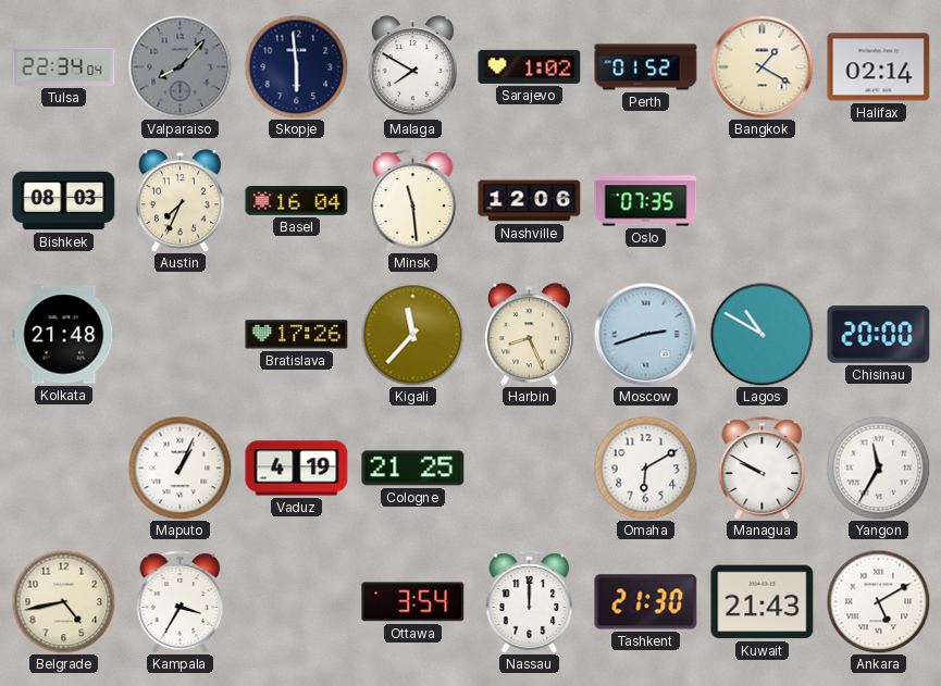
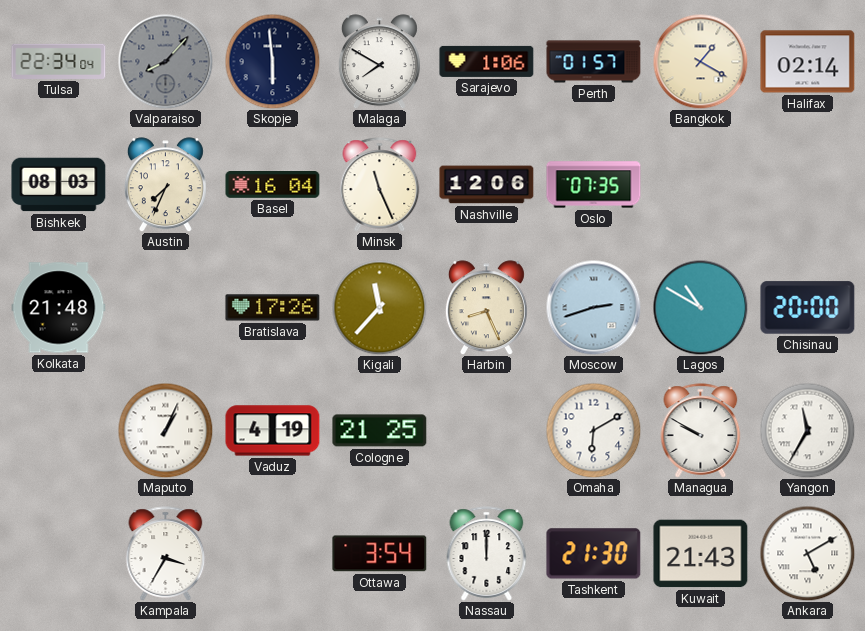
Sarajevo: 1:02 -> 1:06 (487, 61)
Perth: 01:52 -> 01:57 (594, 62)
Minsk: 11:29 -> 11:26 (380, 185)
Belgrade: 4:43 -> none (63, 601)
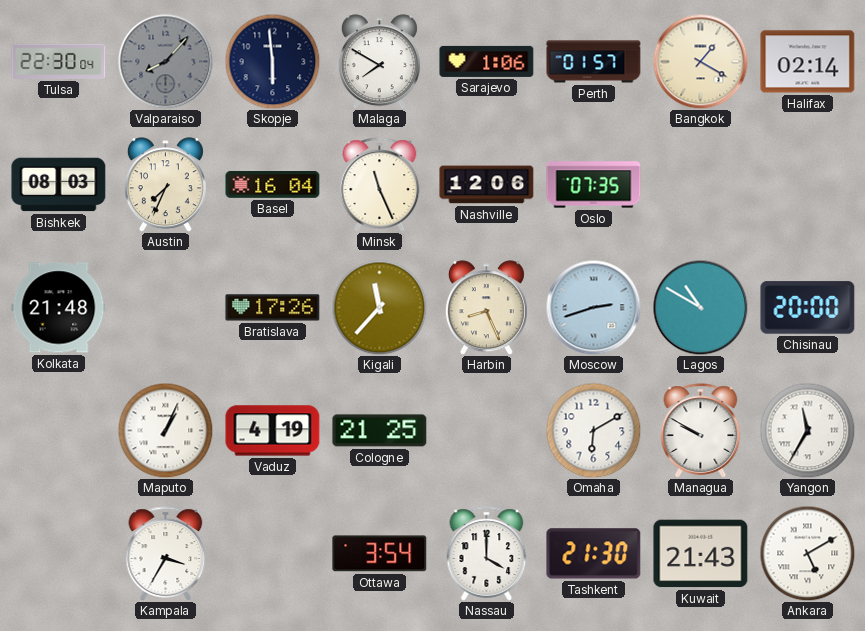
Tulsa: 22:34 -> 22:30 (59, 61)
Nassau: 12:00 -> 4:00 (487, 554)
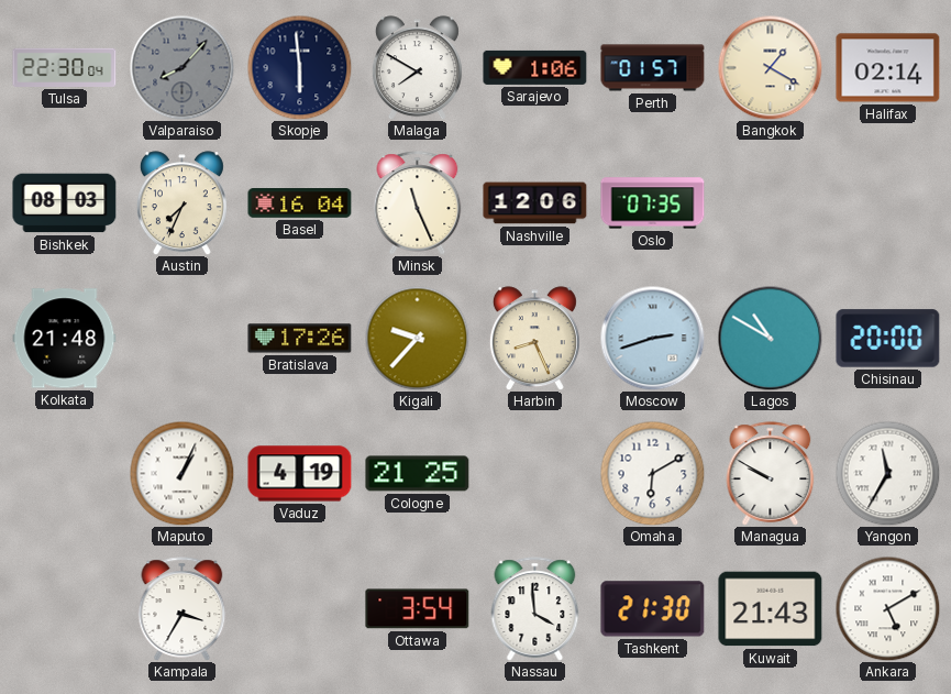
Kigali: 11:37 -> 9:37 (417, 338)
Nassau: 4:00 -> 3:59 (535, 609)
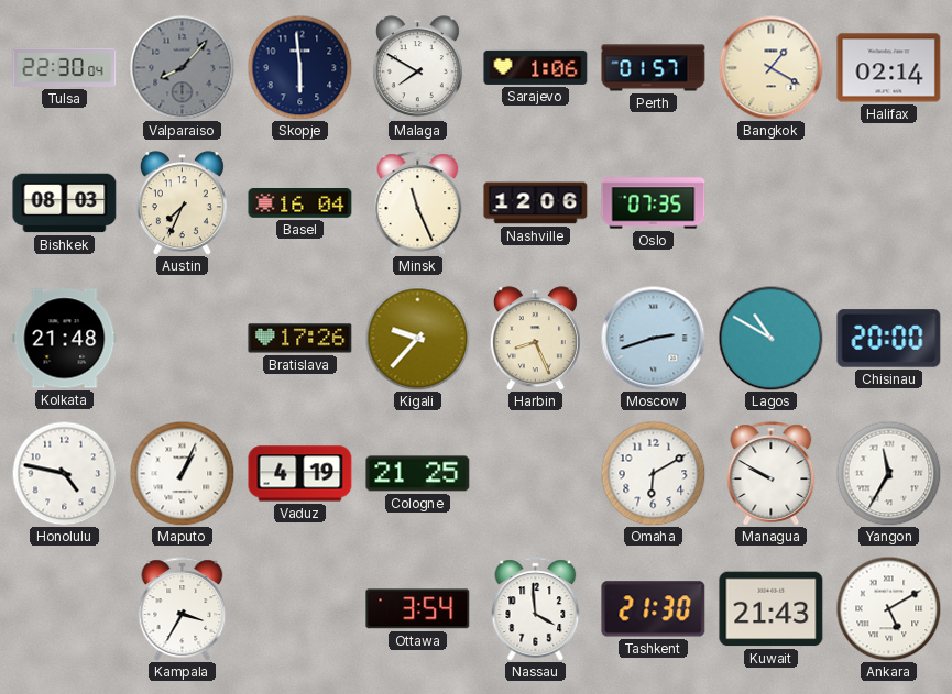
Honolulu: none -> 4:47 (64, 473)
